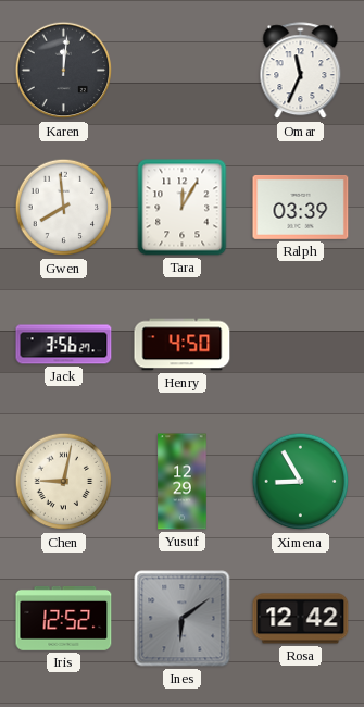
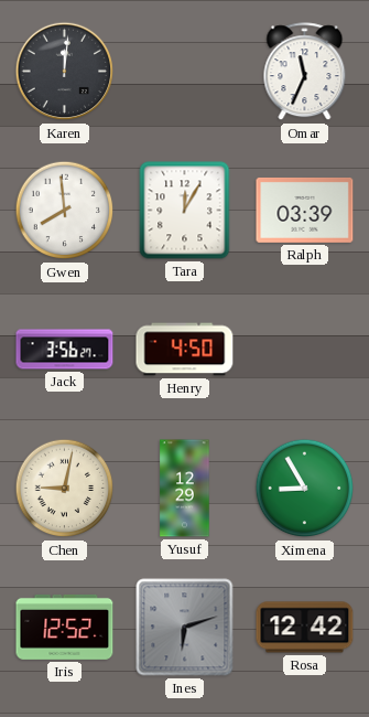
Ines: 6:09 -> 6:12 (185, 628)
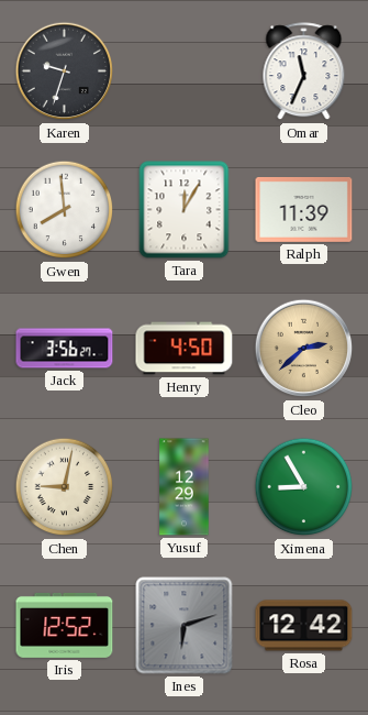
Karen: 12:01 -> 9:33 (65, 71)
Ralph: 03:39 -> 11:39 (304, 209)
Cleo: none -> 2:38 (304, 349)
